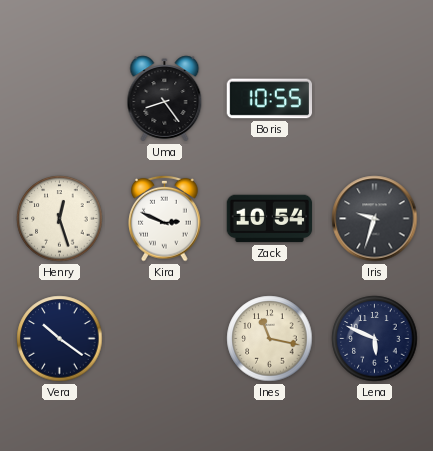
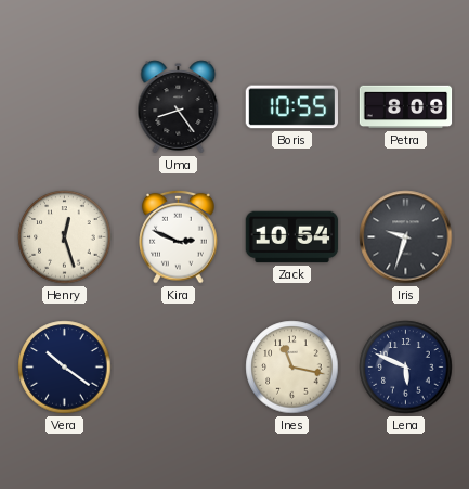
Petra: none -> 8:09 (406, 107)
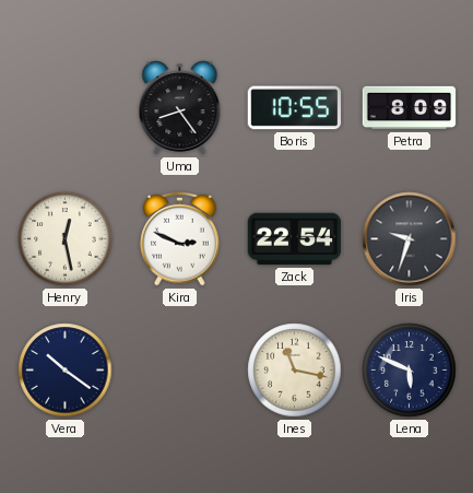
Henry: 12:27 -> 12:28 (66, 239)
Zack: 10:54 -> 22:54 (295, 239)
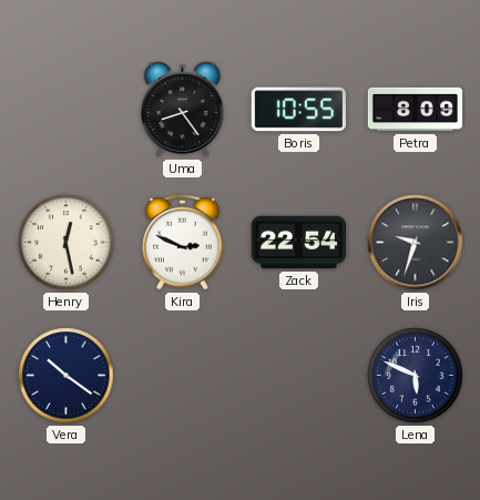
Ines: 11:17 -> none (295, 371)
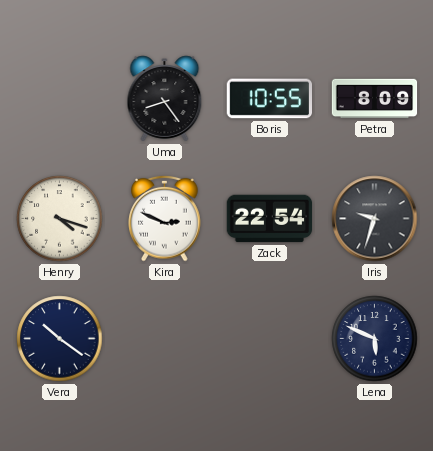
Henry: 12:28 -> 4:18 (60, 219)
